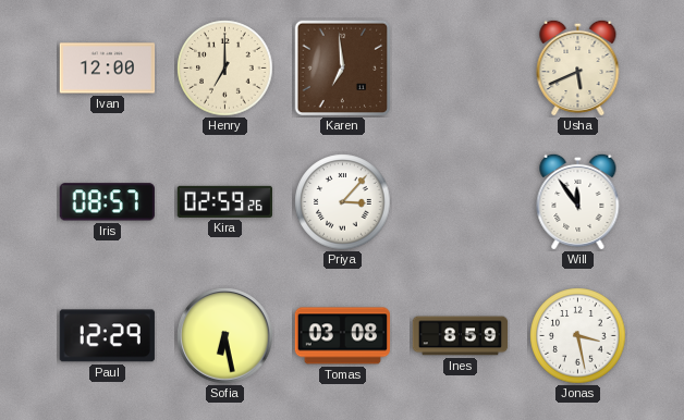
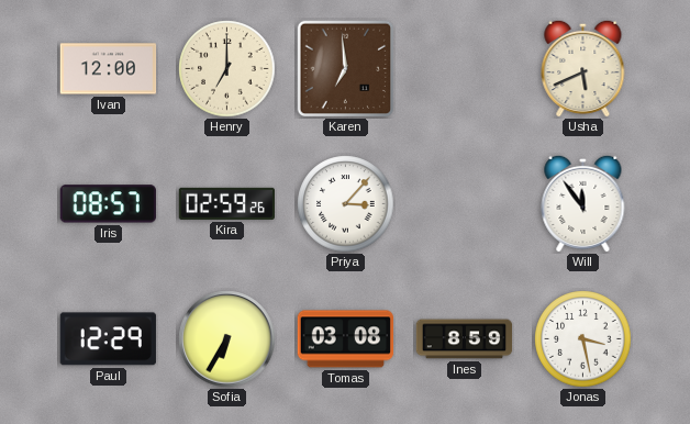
Sofia: 6:28 -> 6:35 (227, 339)
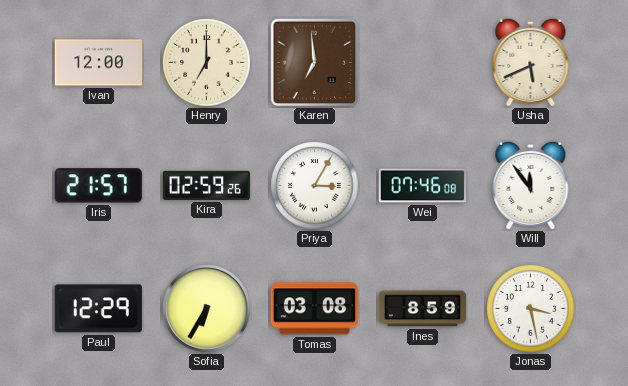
Iris: 08:57 -> 21:57 (98, 186)
Priya: 3:07 -> 3:05 (315, 186)
Wei: none -> 07:46 (423, 186)
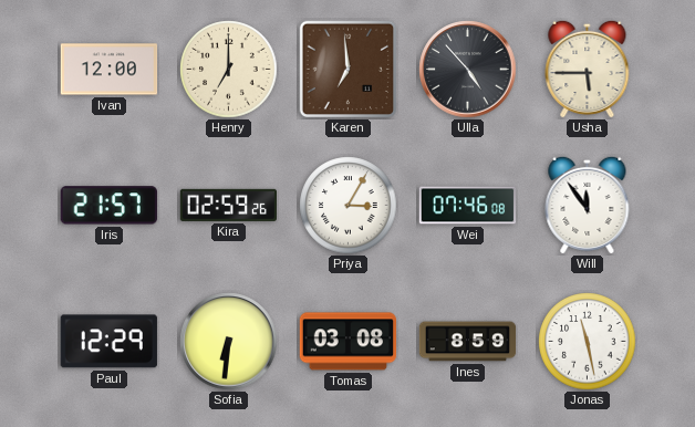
Ulla: none -> 4:53 (468, 70)
Usha: 5:41 -> 5:45 (588, 69)
Sofia: 6:35 -> 6:31 (229, 342)
Jonas: 3:28 -> 11:28 (588, 342)
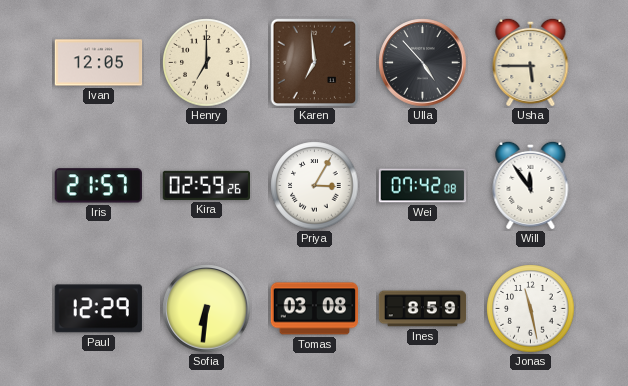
Ivan: 12:00 -> 12:05 (99, 63)
Wei: 07:46 -> 07:42 (423, 186)
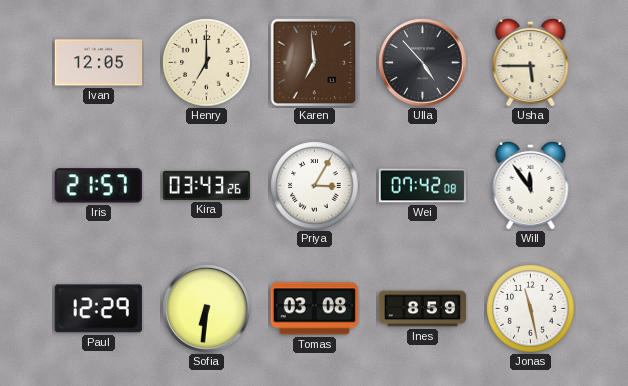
Kira: 02:59 -> 03:43 (206, 185)
